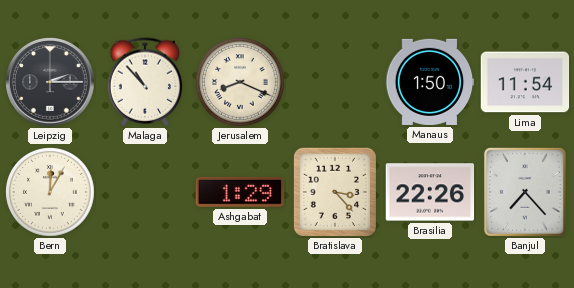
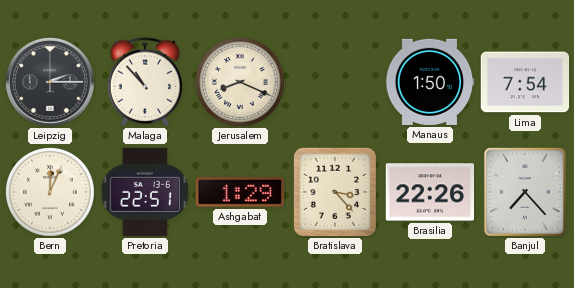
Lima: 11:54 -> 7:54 (525, 82)
Bern: 12:05 -> 12:04 (51, 193)
Pretoria: none -> 22:51 (145, 192)
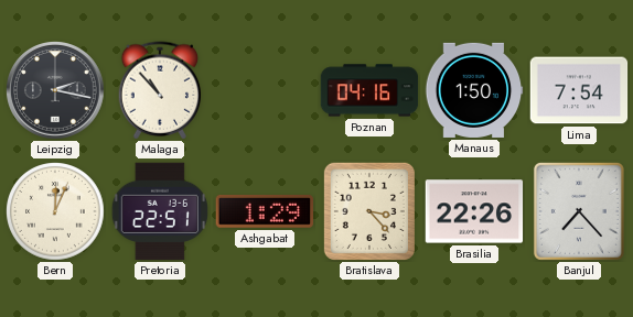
Leipzig: 2:15 -> 2:17 (56, 91)
Jerusalem: 8:19 -> none (241, 83)
Poznan: none -> 04:16 (369, 90)
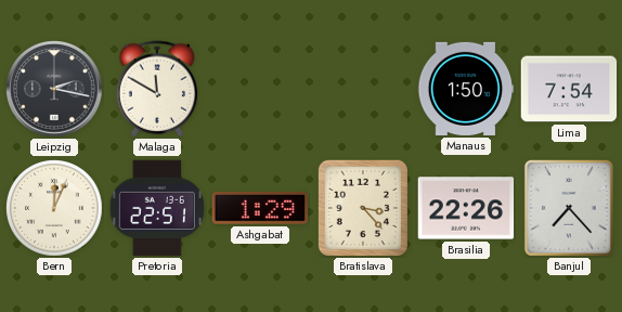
Malaga: 10:53 -> 11:50 (157, 89)
Poznan: 04:16 -> none (369, 90)
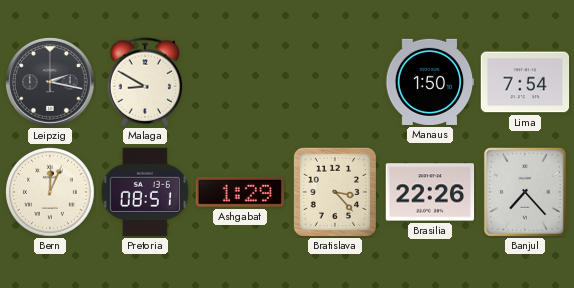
Malaga: 11:50 -> 8:50 (145, 82)
Pretoria: 22:51 -> 08:51 (145, 192)
